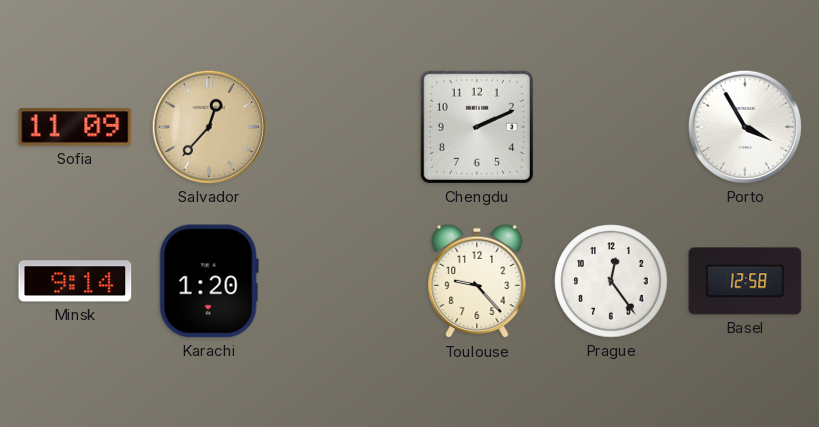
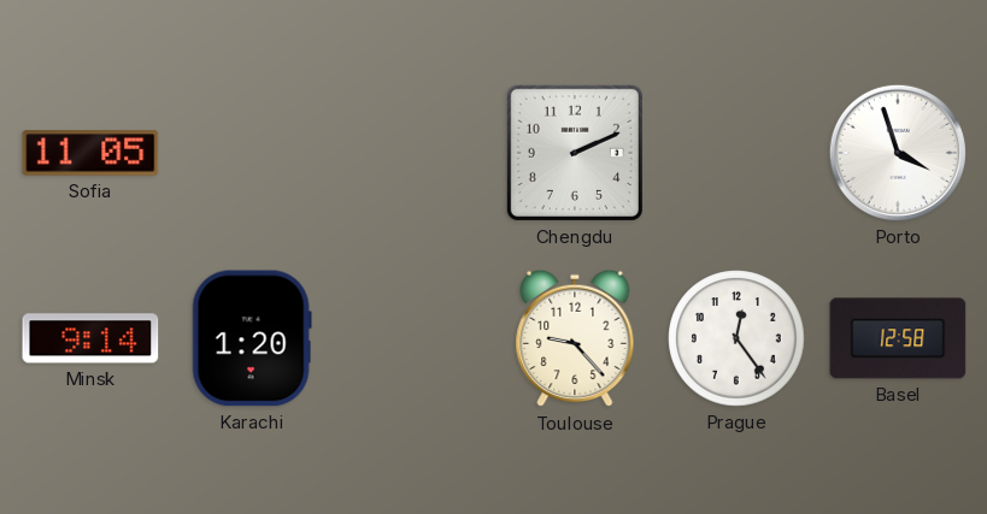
Sofia: 11:09 -> 11:05 (90, 153)
Salvador: 12:37 -> none (209, 127)
Porto: 3:55 -> 3:57 (898, 153)
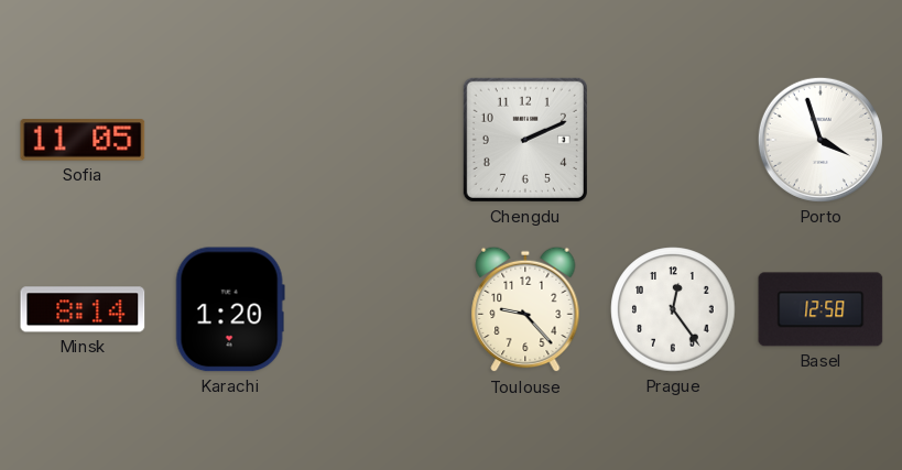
Minsk: 9:14 -> 8:14 (83, 309)
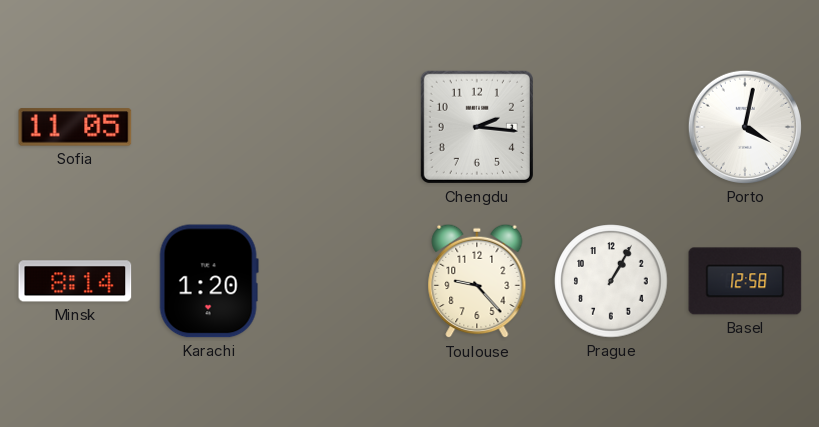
Chengdu: 2:11 -> 2:16 (477, 127)
Porto: 3:57 -> 4:02 (745, 127)
Prague: 12:24 -> 1:05 (611, 281)
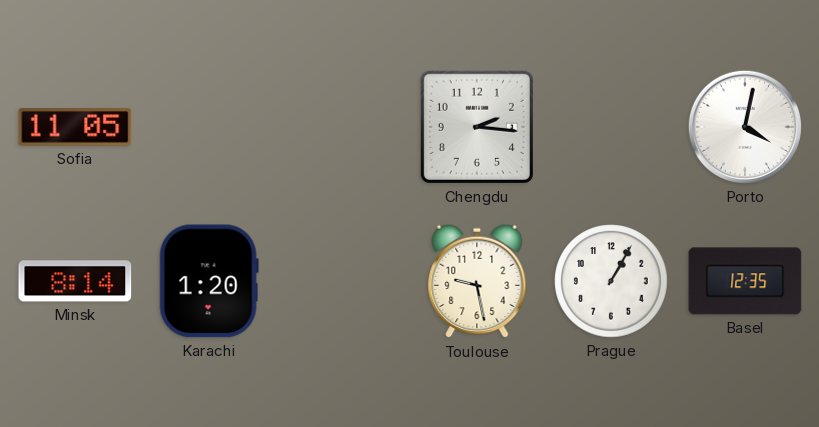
Toulouse: 9:23 -> 9:28 (477, 281)
Basel: 12:58 -> 12:35 (745, 281)
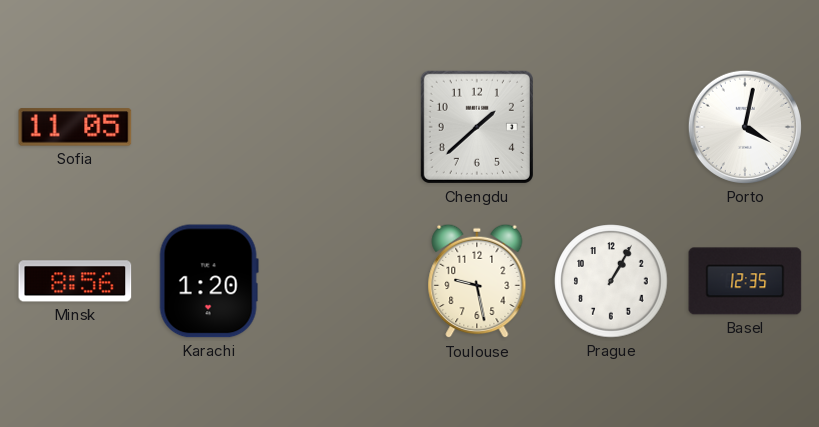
Chengdu: 2:16 -> 1:38 (477, 127)
Minsk: 8:14 -> 8:56 (75, 281)
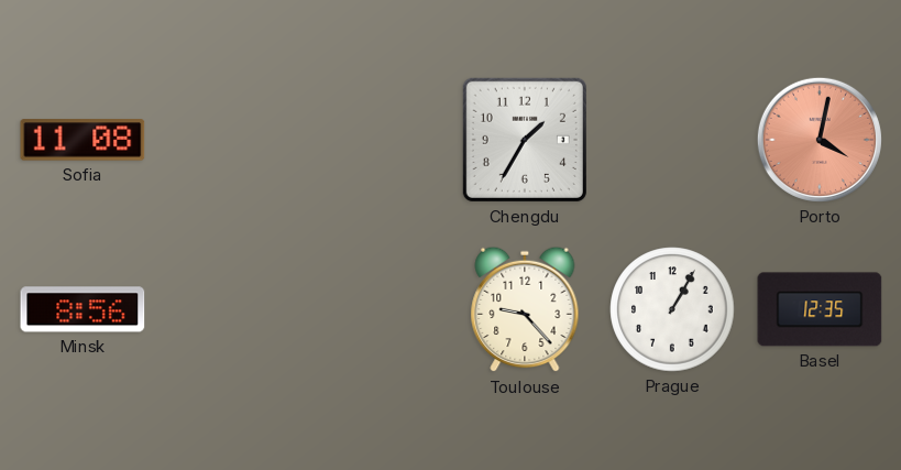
Sofia: 11:05 -> 11:08 (83, 140)
Chengdu: 1:38 -> 1:35 (525, 140)
Porto dial: white -> salmon (820, 140)
Karachi: 1:20 -> none (209, 281)
Toulouse: 9:28 -> 9:23 (525, 309)
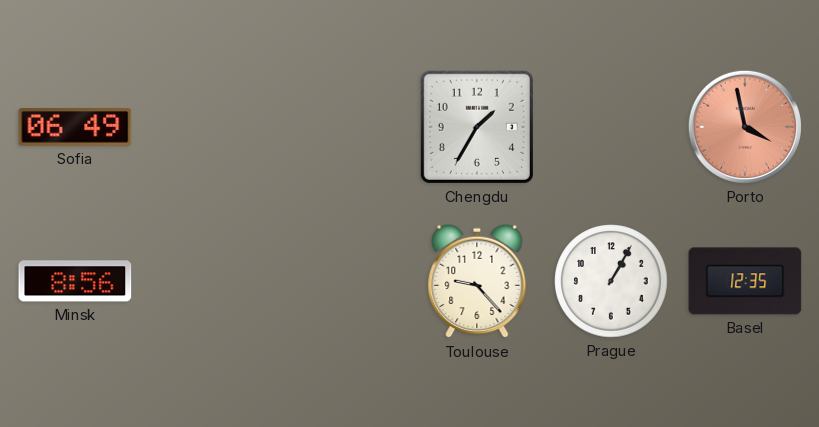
Sofia: 11:08 -> 06:49 (75, 127)
Porto: 4:02 -> 3:58 (745, 127)
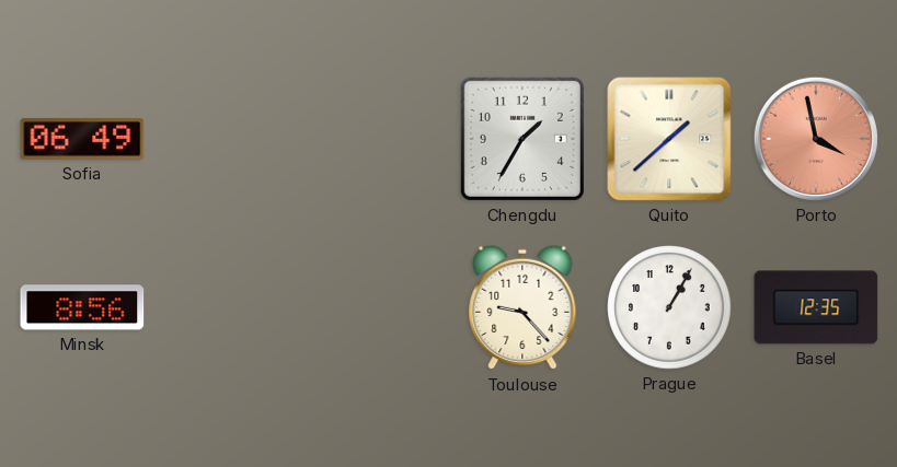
Quito: none -> 1:38 (669, 139)
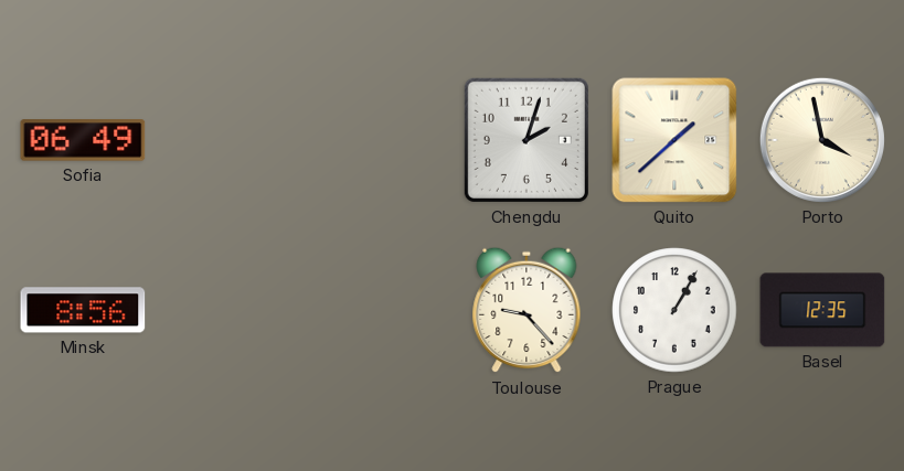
Chengdu: 1:35 -> 2:03 (527, 140)
Porto dial: salmon -> cream (822, 140)
